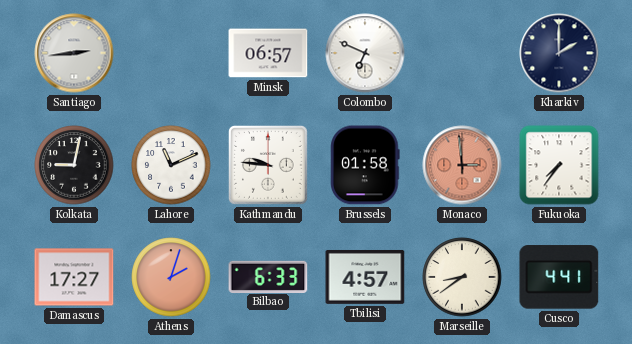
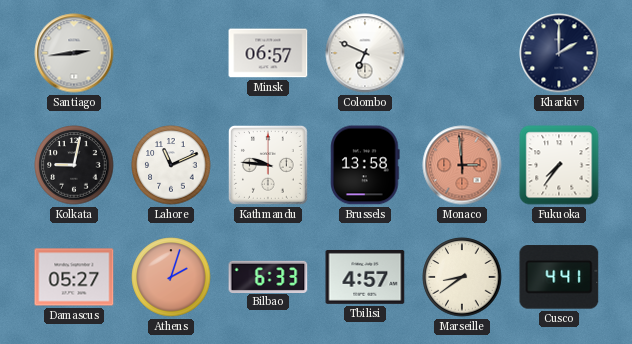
Brussels: 01:58 -> 13:58 (365, 165)
Damascus: 17:27 -> 05:27 (74, 277)
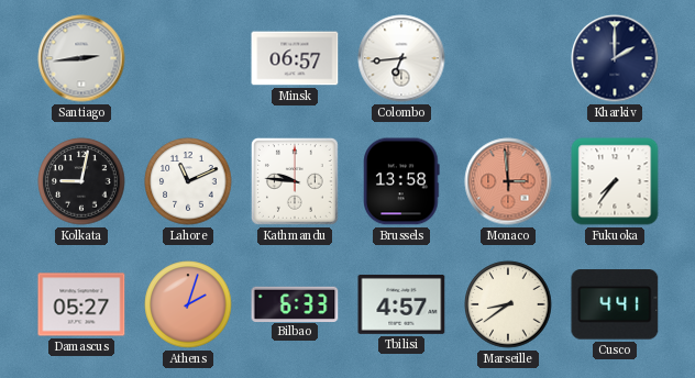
Colombo: 6:49 -> 6:44 (401, 58)
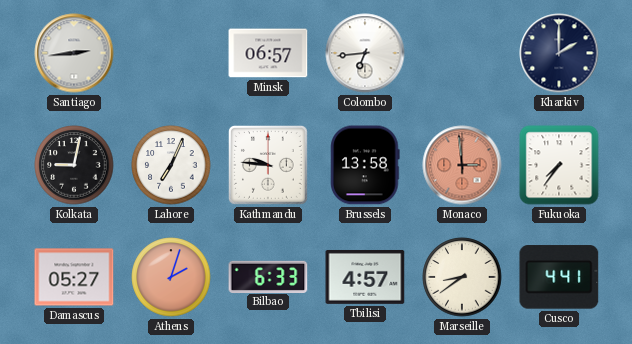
Lahore: 11:11 -> 7:04 (171, 165)
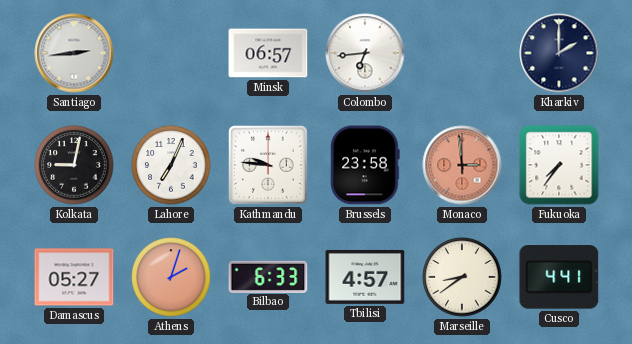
Brussels: 13:58 -> 23:58 (365, 165)
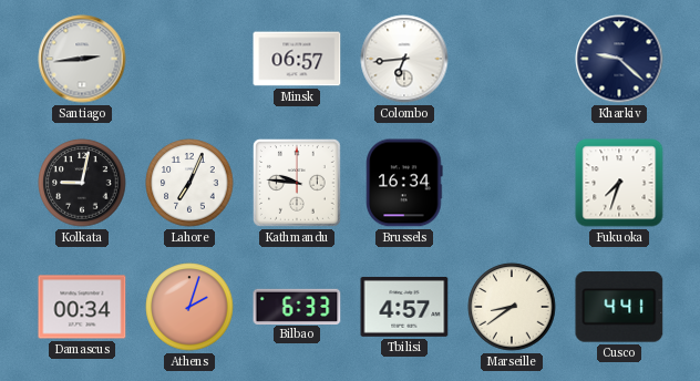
Kharkiv: 2:00 -> 9:22 (619, 59)
Brussels: 23:58 -> 16:34 (404, 183)
Monaco: 2:59 -> none (462, 165)
Fukuoka: 7:36 -> 7:33 (619, 183)
Damascus: 05:27 -> 00:34 (82, 307)
